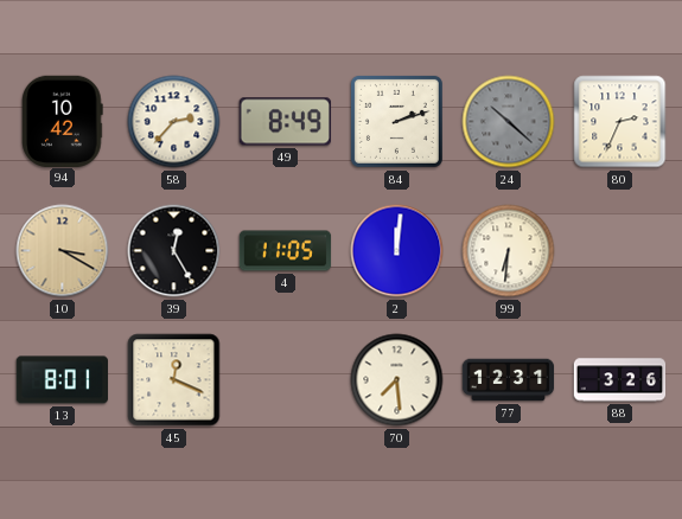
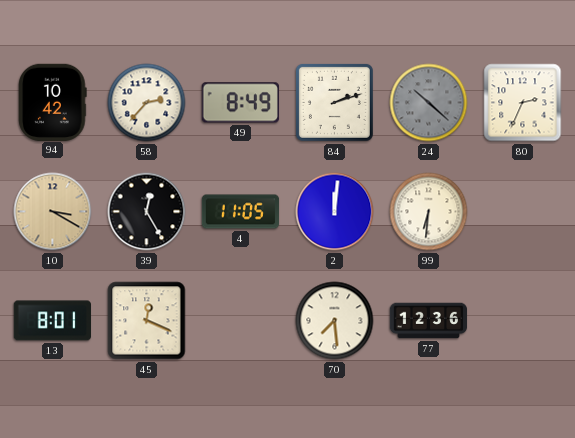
77: 12:31 -> 12:36 (429, 321)
88: 3:26 -> none (620, 380)
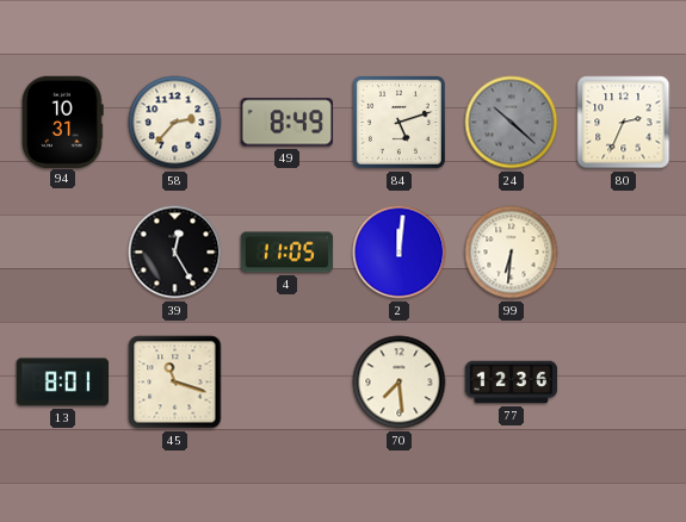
94: 10:42 -> 10:31 (63, 122)
84: 2:12 -> 5:12 (398, 122)
10: 3:20 -> none (53, 212)
45: 12:19 -> 11:18 (175, 383)
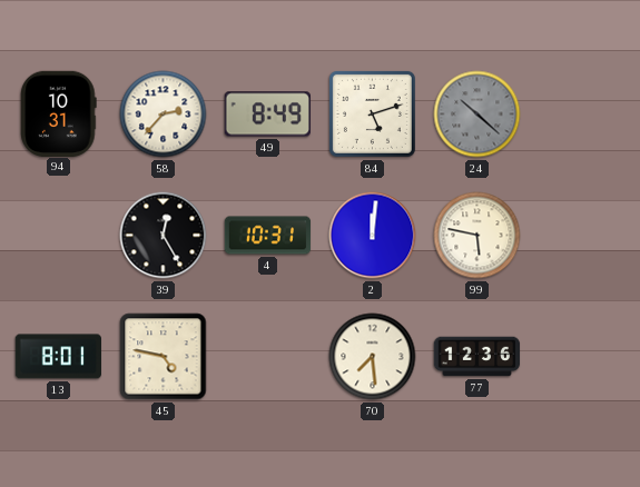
80: 2:34 -> none (624, 123)
4: 11:05 -> 10:31 (268, 236)
99: 6:31 -> 5:47 (477, 236)
45: 11:18 -> 4:47 (164, 357)
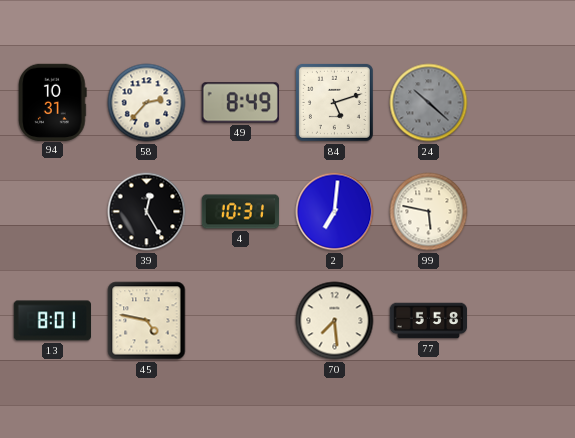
2: 12:01 -> 7:01 (335, 212)
77: 12:36 -> 5:58 (429, 321)
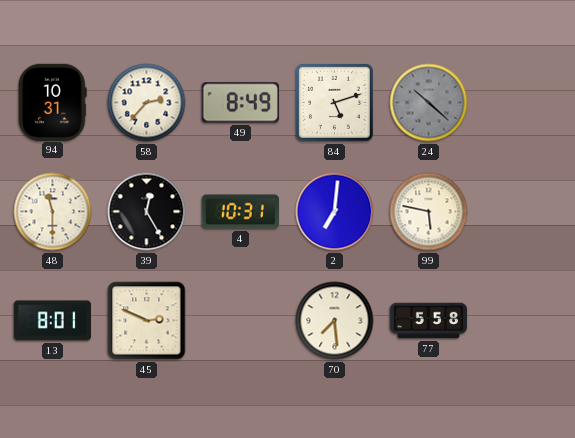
48: none -> 11:30 (53, 212)
45: 4:47 -> 2:49 (147, 321)
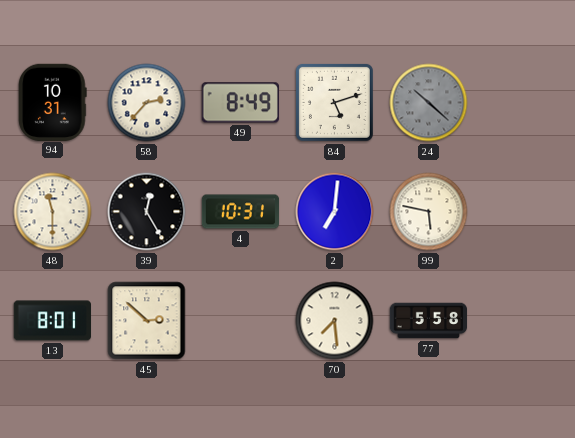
45: 2:49 -> 2:52 (147, 321)
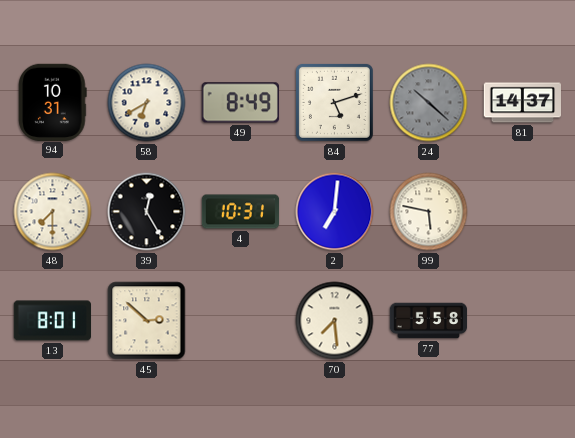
58: 2:37 -> 6:40 (147, 103)
81: none -> 14:37 (523, 103)
48: 11:30 -> 7:30 (53, 212)
